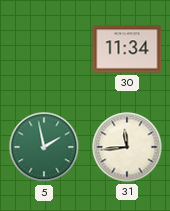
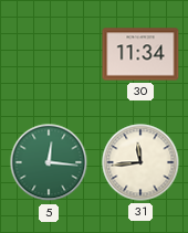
5: 1:58 -> 12:16 (49, 162)
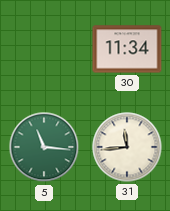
5: 12:16 -> 11:16 (44, 147)
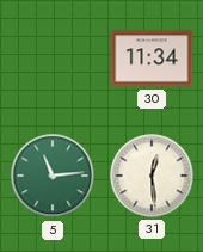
5: 11:16 -> 11:14 (53, 176)
31: 11:44 -> 12:29 (152, 176)
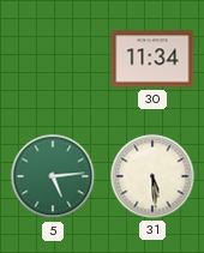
5: 11:14 -> 5:14 (53, 176)
31: 12:29 -> 5:29 (152, 176)
